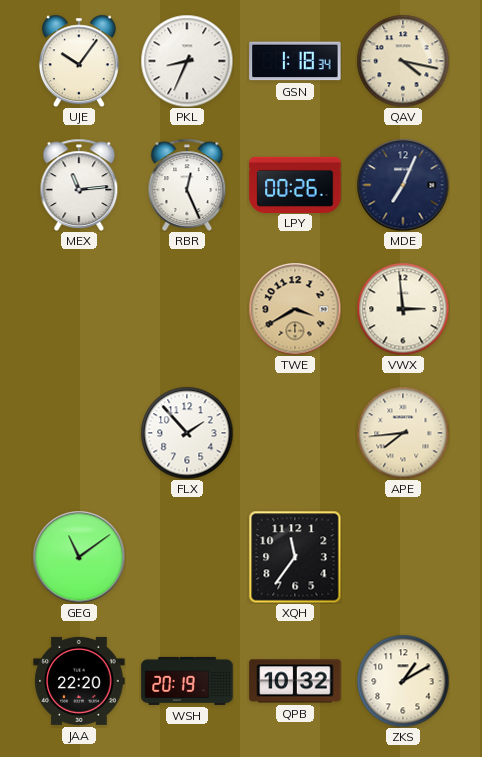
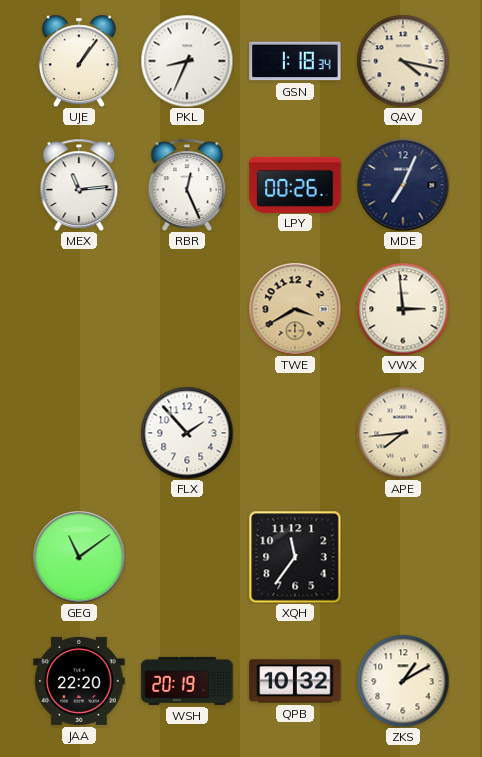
UJE: 10:06 -> 1:06 (79, 61)
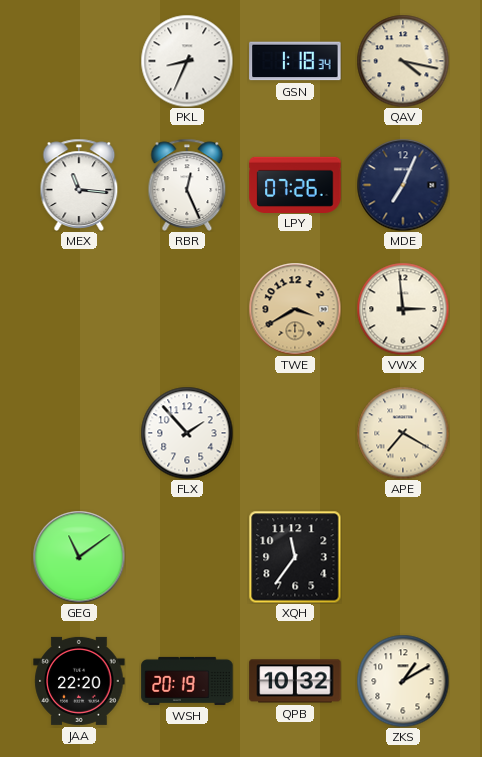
UJE: 1:06 -> none (79, 61)
MEX: 11:14 -> 11:16 (79, 185)
LPY: 00:26 -> 07:26 (295, 184)
APE: 7:44 -> 7:20 (403, 433)
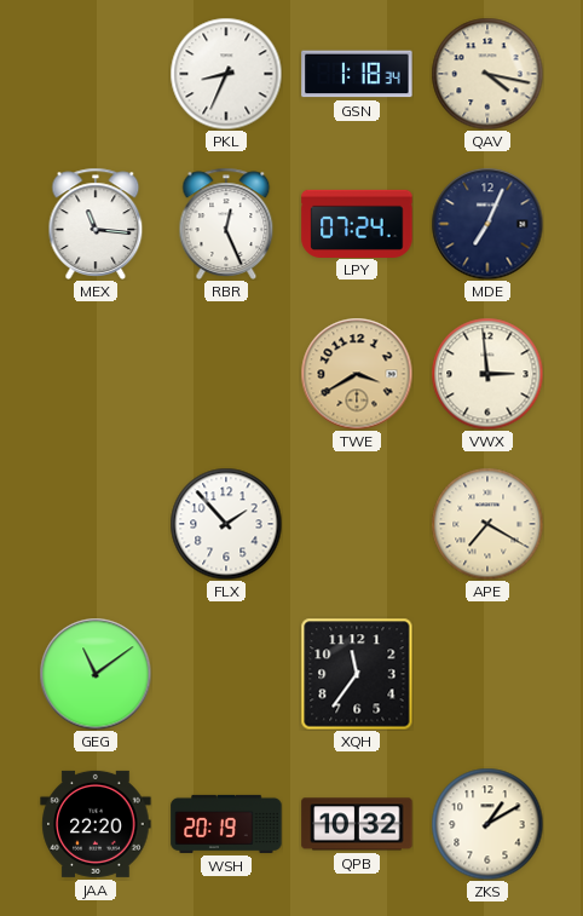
LPY: 07:26 -> 07:24 (357, 223)
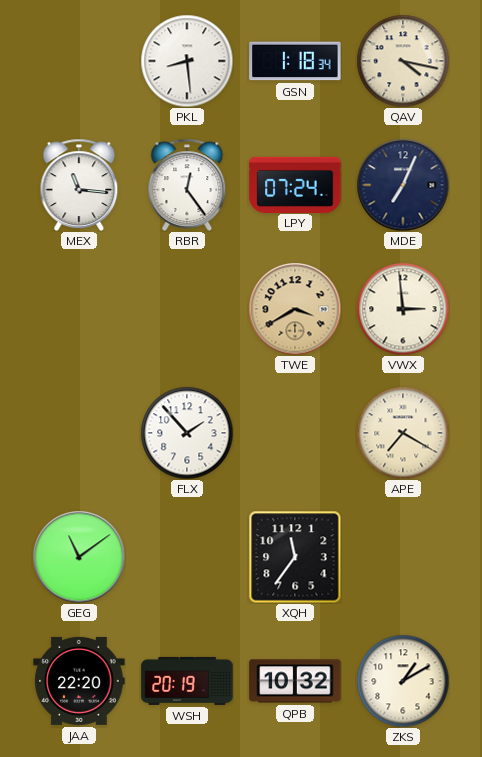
PKL: 8:34 -> 8:29 (187, 61)
RBR: 12:26 -> 12:24 (187, 185)
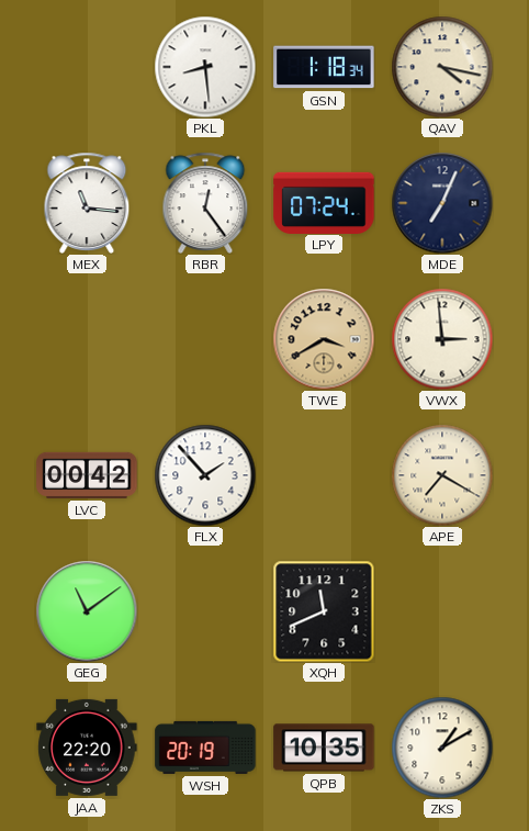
LVC: none -> 00:42 (87, 475)
XQH: 11:36 -> 11:41 (324, 611)
QPB: 10:32 -> 10:35 (324, 748)
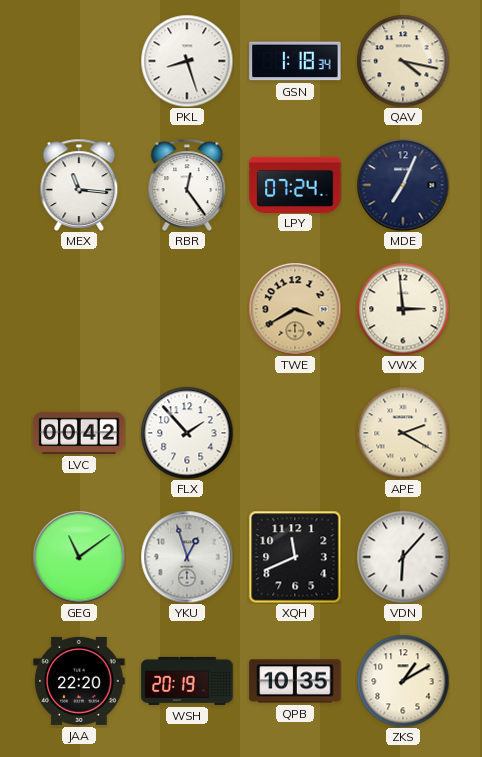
PKL: 8:29 -> 8:27 (187, 61)
APE: 7:20 -> 2:20 (403, 433)
YKU: none -> 12:57 (187, 557)
VDN: none -> 6:07 (403, 557)
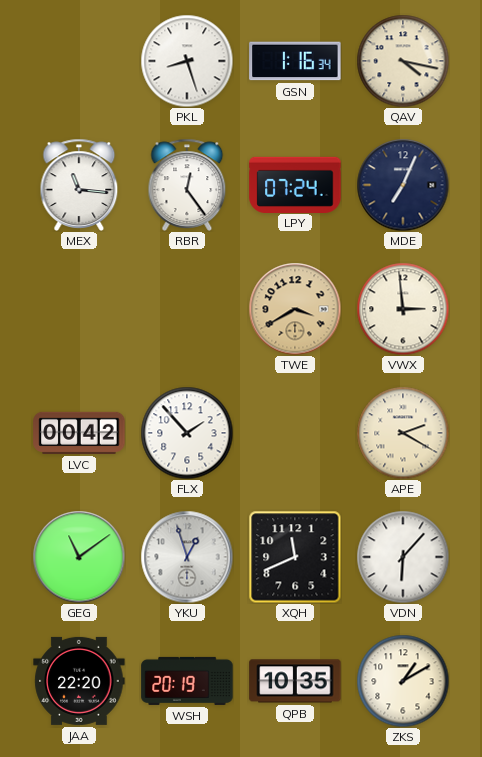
GSN: 1:18 -> 1:16 (295, 61)
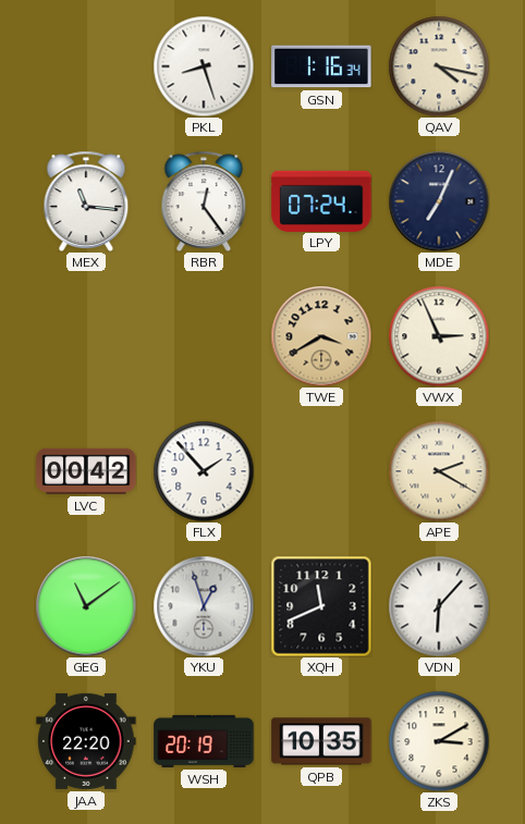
VWX: 2:59 -> 2:56 (439, 336)
ZKS: 1:10 -> 3:10 (439, 741)
